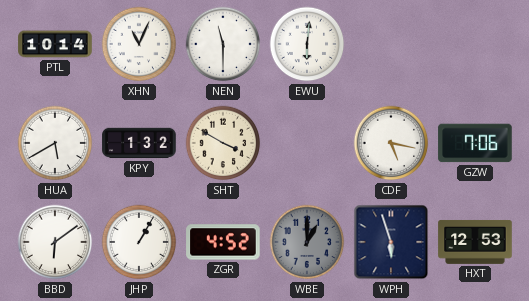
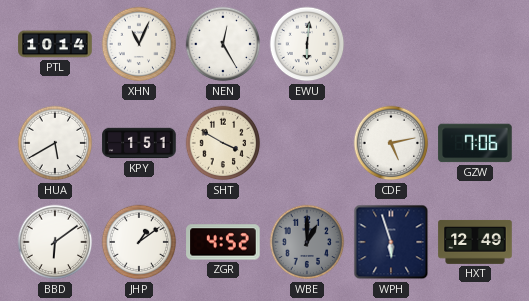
NEN: 11:30 -> 12:25 (223, 44)
KPY: 1:32 -> 1:51 (139, 143)
CDF: 5:17 -> 5:13 (391, 143)
JHP: 1:05 -> 1:09 (139, 242)
HXT: 12:53 -> 12:49 (475, 242)
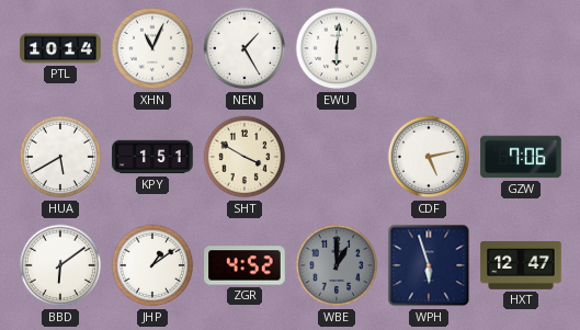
NEN: 12:25 -> 1:25 (244, 48)
HXT: 12:49 -> 12:47 (521, 265)
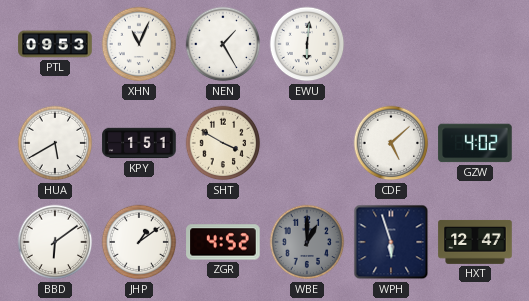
PTL: 10:14 -> 09:53 (55, 44)
CDF: 5:13 -> 5:08 (391, 143)
GZW: 7:06 -> 4:02 (475, 143)
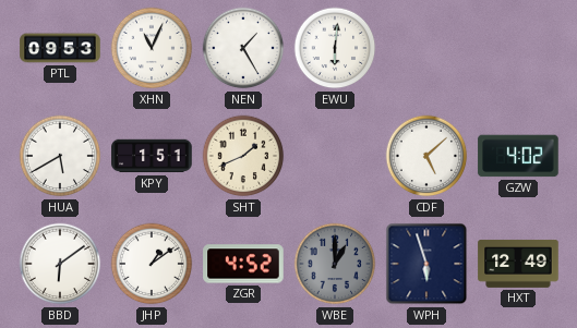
SHT: 3:50 -> 1:41 (243, 156)
HXT: 12:47 -> 12:49 (518, 264)
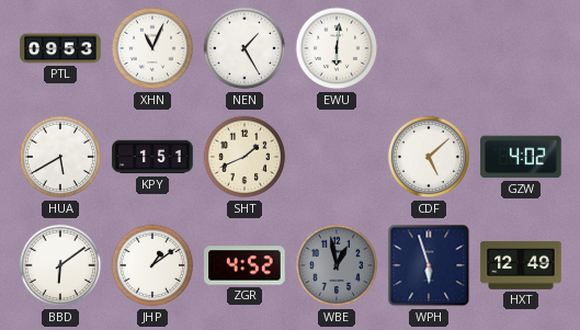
WBE: 1:00 -> 12:58 (337, 265)
